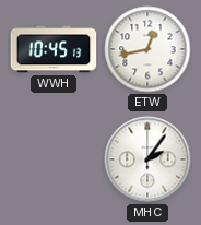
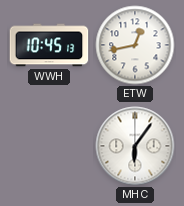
MHC: 2:06 -> 6:06 (135, 146)
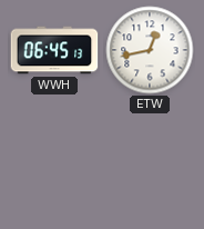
WWH: 10:45 -> 06:45 (54, 50)
MHC: 6:06 -> none (135, 146)
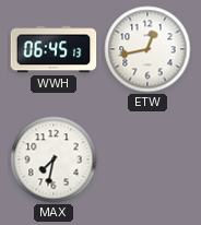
MAX: none -> 7:32 (54, 159)
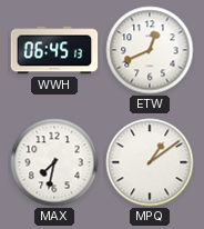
ETW: 12:43 -> 12:41 (150, 50)
MPQ: none -> 1:09 (150, 162)
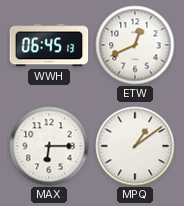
MAX: 7:32 -> 6:15 (49, 146)
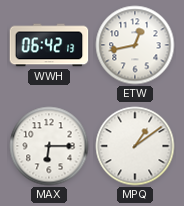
WWH: 06:45 -> 06:42 (49, 45)
ETW: 12:41 -> 12:43 (135, 45)
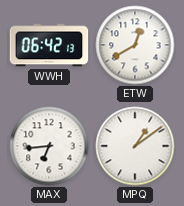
ETW: 12:43 -> 12:40 (135, 45)
MAX: 6:15 -> 6:44 (49, 146)
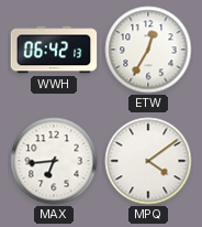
ETW: 12:40 -> 12:35 (148, 50)
MPQ: 1:09 -> 4:09 (148, 161)
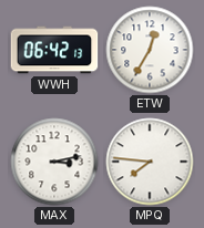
MAX: 6:44 -> 3:13 (54, 162)
MPQ: 4:09 -> 7:46 (150, 162)
